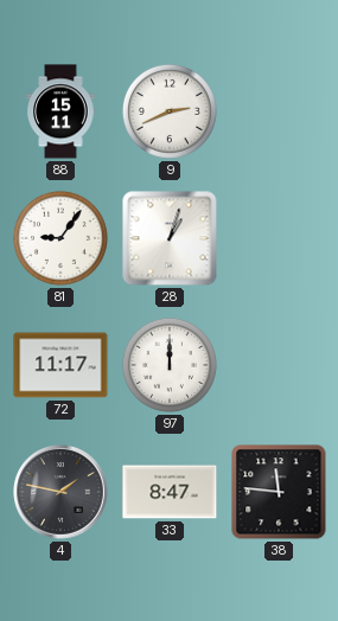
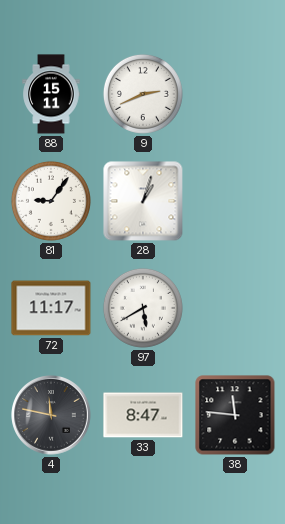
97: 12:00 -> 5:40 (143, 308)
4: 1:47 -> 11:47 (51, 415)
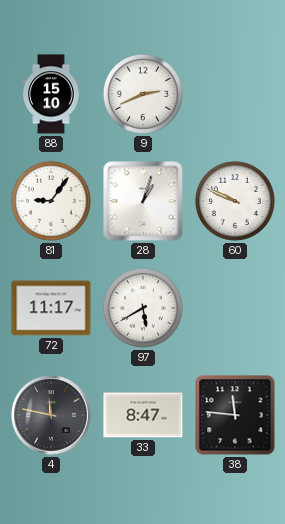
88: 15:11 -> 15:10 (51, 94)
60: none -> 9:49 (235, 201)
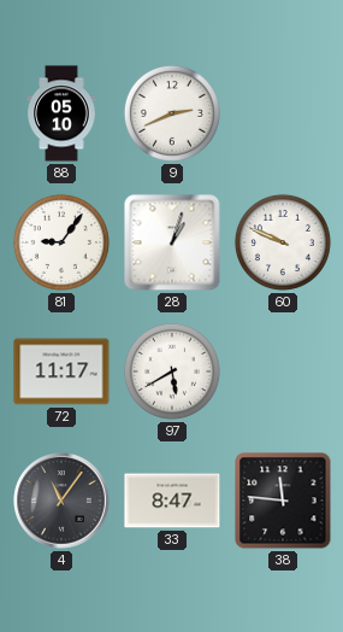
88: 15:10 -> 05:10 (61, 113)
4: 11:47 -> 11:06 (61, 501)
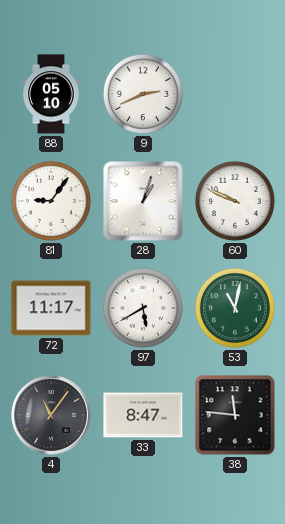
53: none -> 11:02 (235, 308)
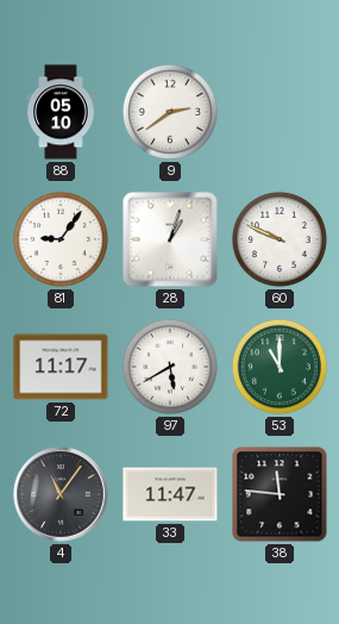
9: 2:41 -> 2:39 (170, 112)
53: 11:02 -> 11:00 (280, 367)
33: 8:47 -> 11:47 (170, 494)
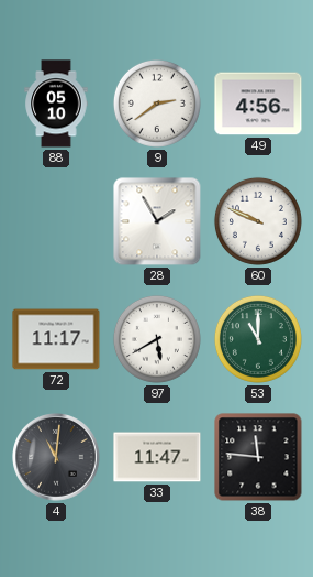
49: none -> 4:56 (258, 104)
81: 9:06 -> none (61, 239)
28: 1:03 -> 1:55 (157, 221)
4: 11:06 -> 11:01 (56, 457)
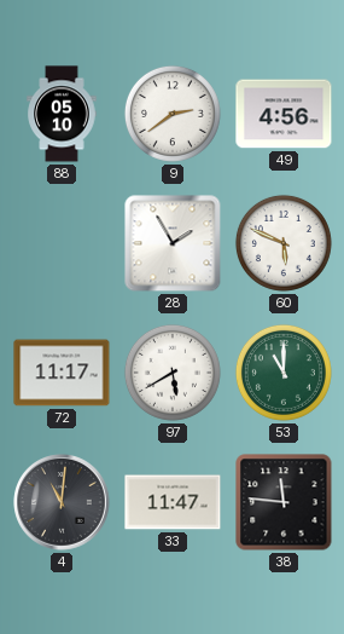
60: 9:49 -> 5:49 (284, 243)
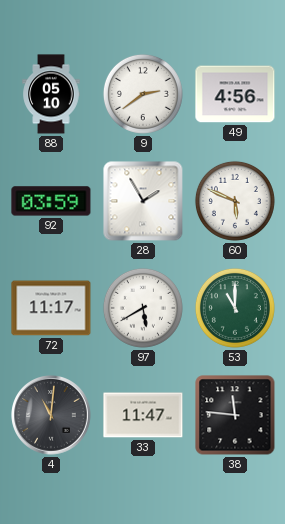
92: none -> 03:59 (51, 201)
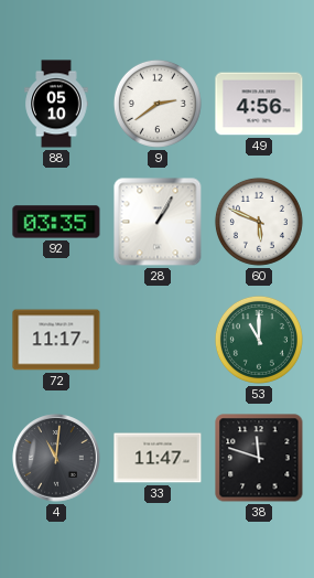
92: 03:59 -> 03:35 (56, 222)
28: 1:55 -> 1:05 (158, 222)
97: 5:40 -> none (143, 308)
38: 11:46 -> 11:48 (259, 458)
